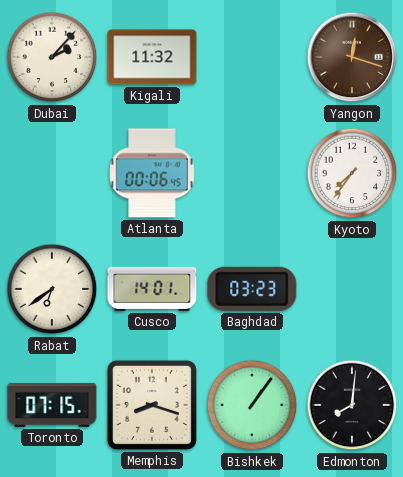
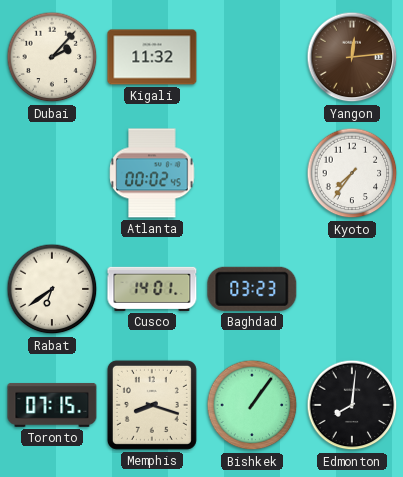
Yangon: 12:18 -> 12:14 (352, 57)
Atlanta: 00:06 -> 00:02 (152, 173)
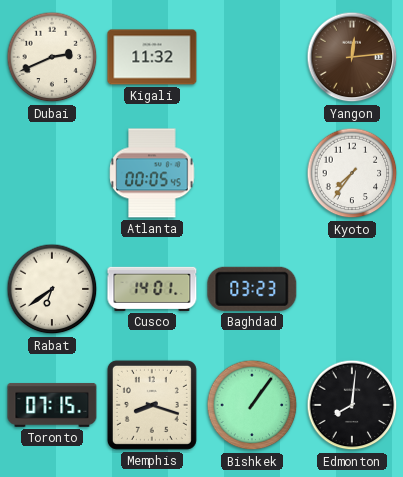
Dubai: 2:07 -> 2:41 (52, 57)
Atlanta: 00:02 -> 00:05 (152, 173)
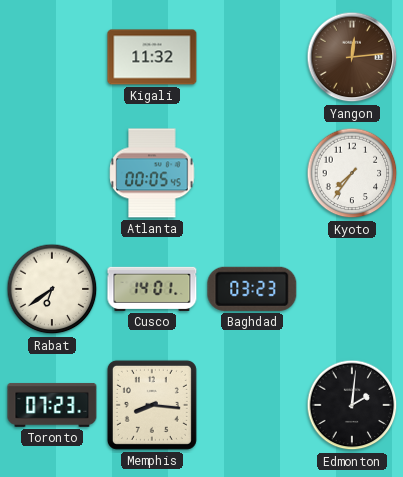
Dubai: 2:41 -> none (52, 57)
Toronto: 07:15 -> 07:23 (52, 405)
Memphis: 8:18 -> 8:16 (152, 405)
Bishkek: 1:06 -> none (252, 405)
Edmonton: 8:01 -> 2:01 (352, 405)
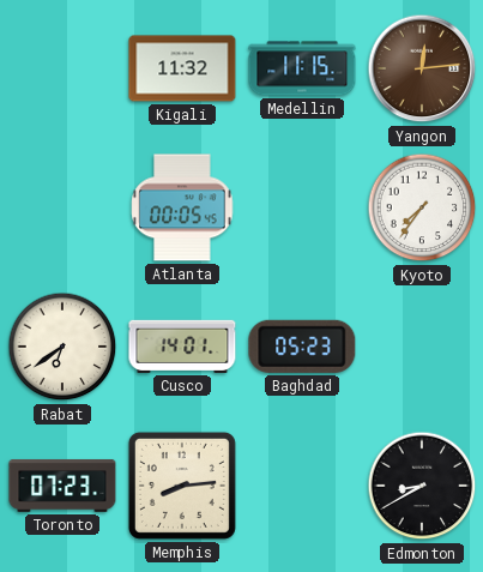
Medellin: none -> 11:15 (302, 68)
Baghdad: 03:23 -> 05:23 (302, 347)
Memphis: 8:16 -> 8:14 (182, 486)
Edmonton: 2:01 -> 8:40 (422, 486)
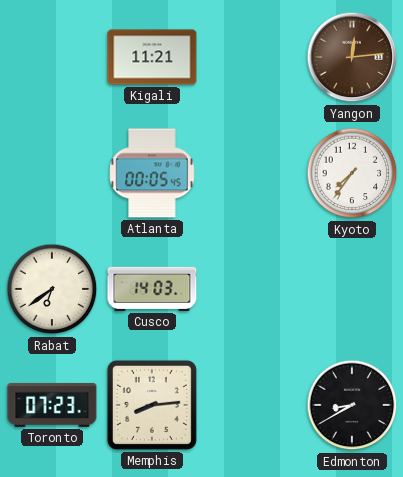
Kigali: 11:32 -> 11:21 (152, 57)
Medellin: 11:15 -> none (302, 68)
Cusco: 14:01 -> 14:03 (152, 289)
Baghdad: 05:23 -> none (302, 347)
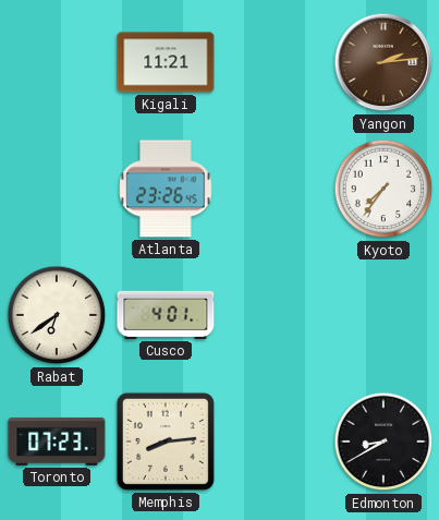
Yangon: 12:14 -> 2:14 (383, 62)
Atlanta: 00:05 -> 23:26 (166, 189)
Cusco: 14:03 -> 4:01 (166, 315)
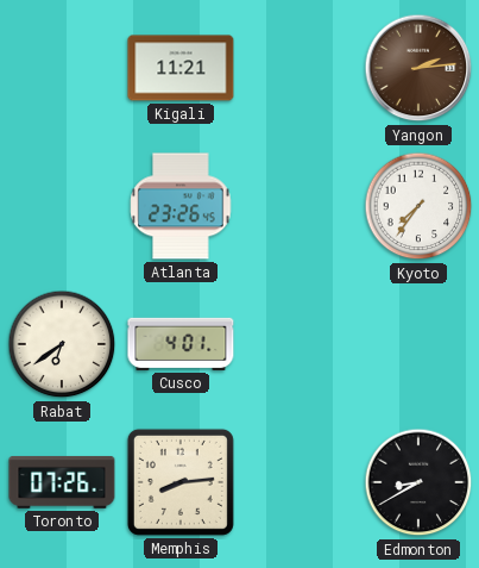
Toronto: 07:23 -> 07:26 (62, 482)
